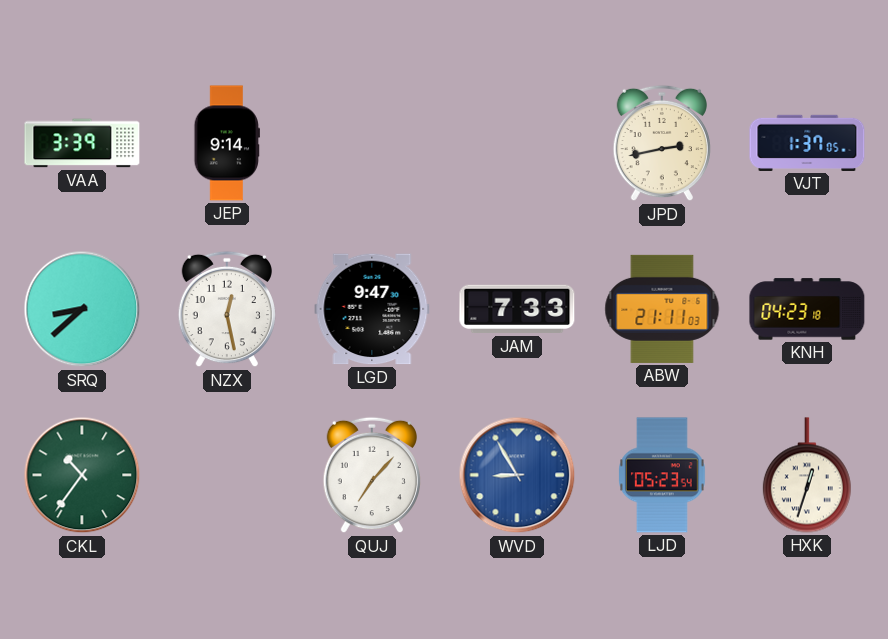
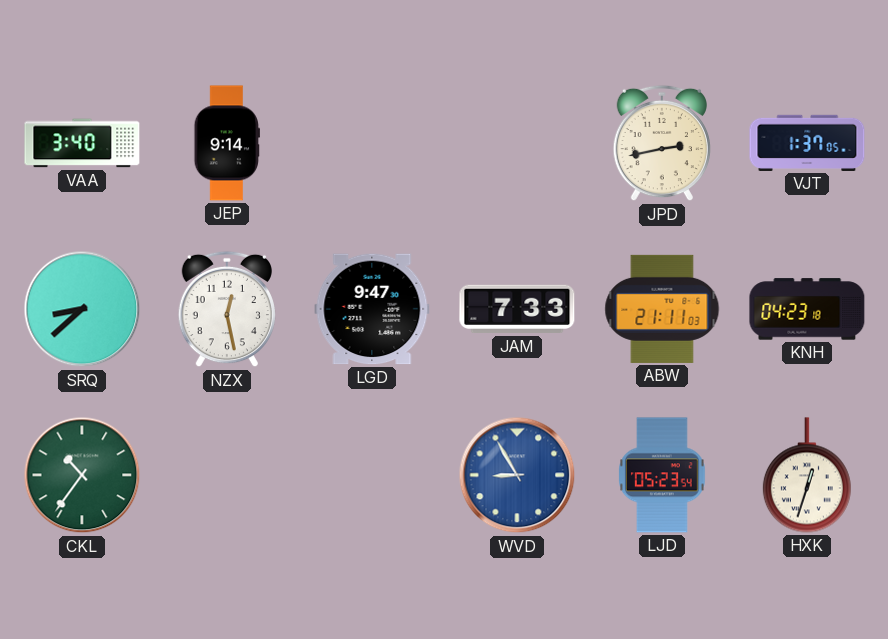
VAA: 3:39 -> 3:40 (82, 143)
QUJ: 7:07 -> none (372, 475)
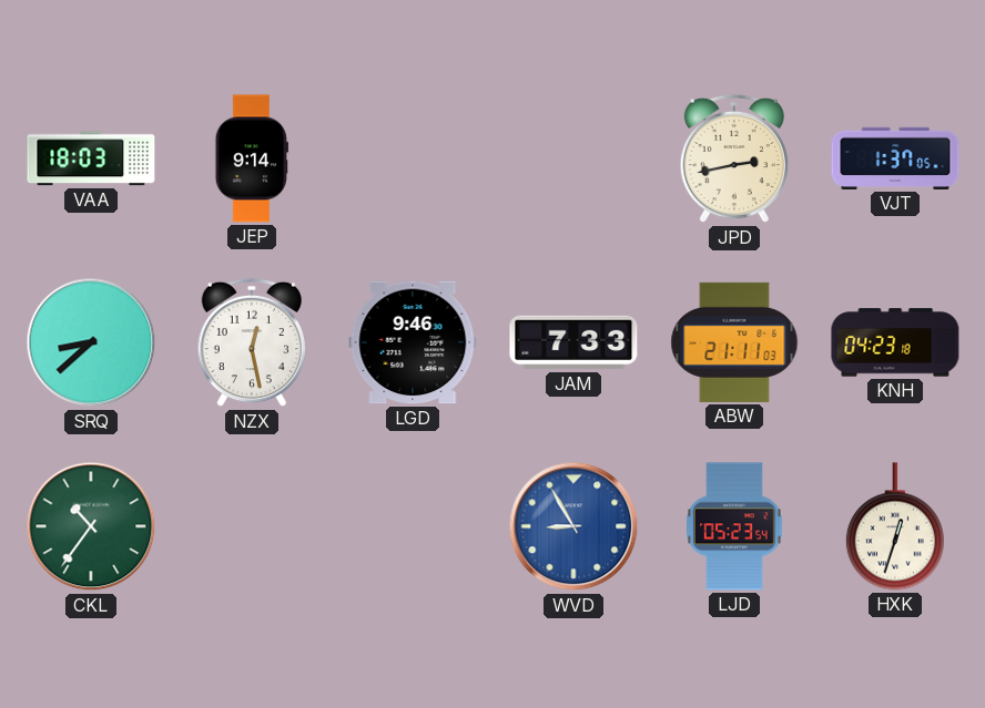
VAA: 3:40 -> 18:03 (91, 158)
LGD: 9:47 -> 9:46 (413, 342)
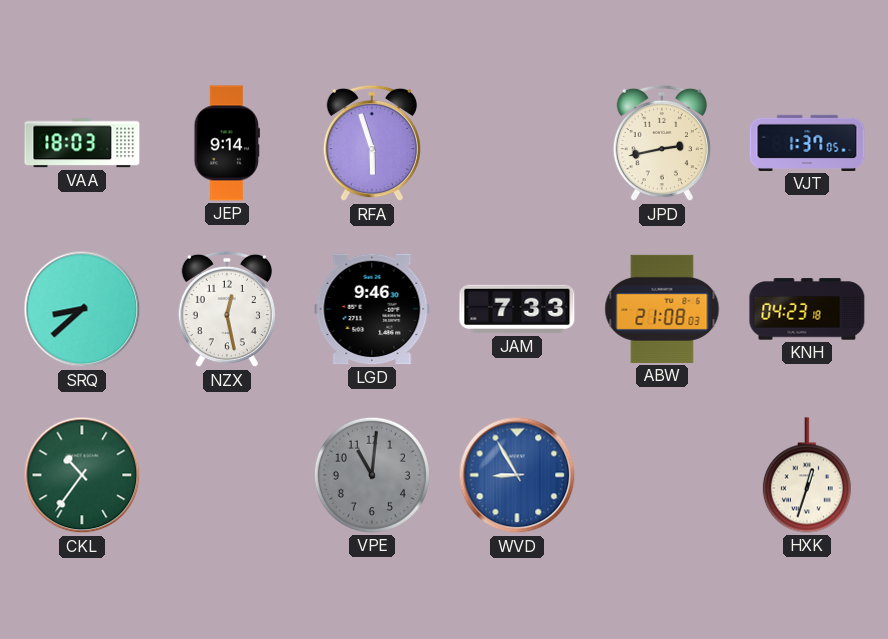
RFA: none -> 5:57 (372, 143)
ABW: 21:11 -> 21:08 (662, 309)
VPE: none -> 11:01 (372, 475)
LJD: 05:23 -> none (735, 526)
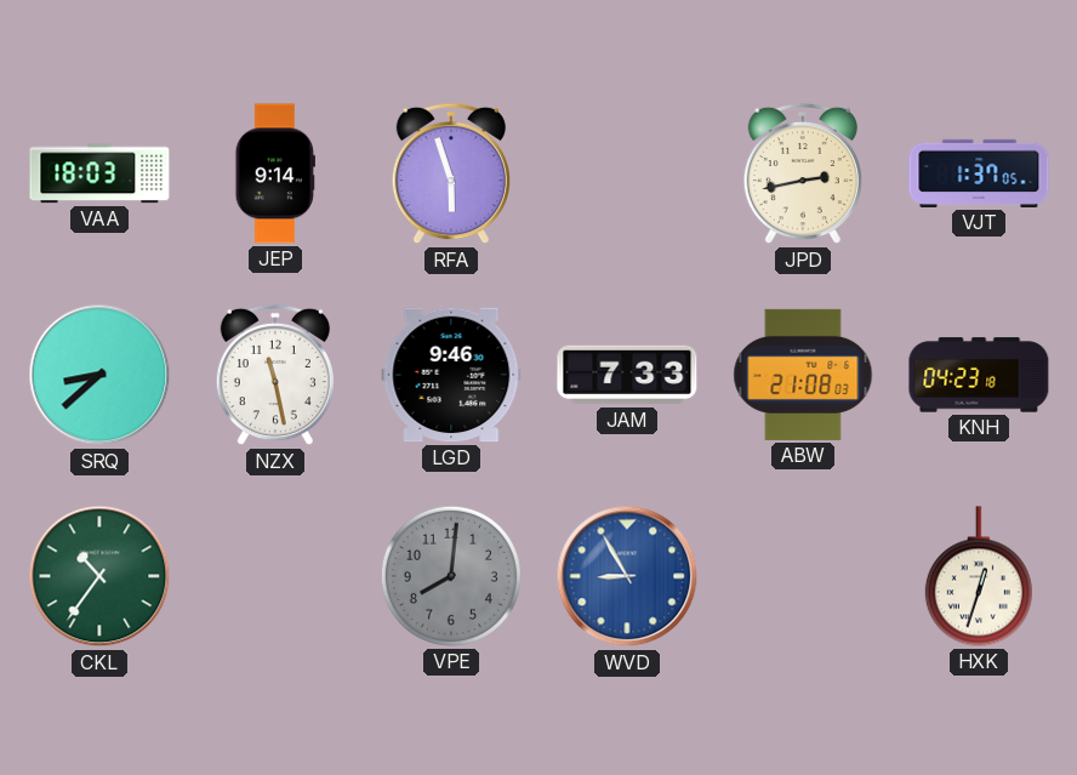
NZX: 12:28 -> 11:28 (275, 375)
VPE: 11:01 -> 8:01 (451, 576)
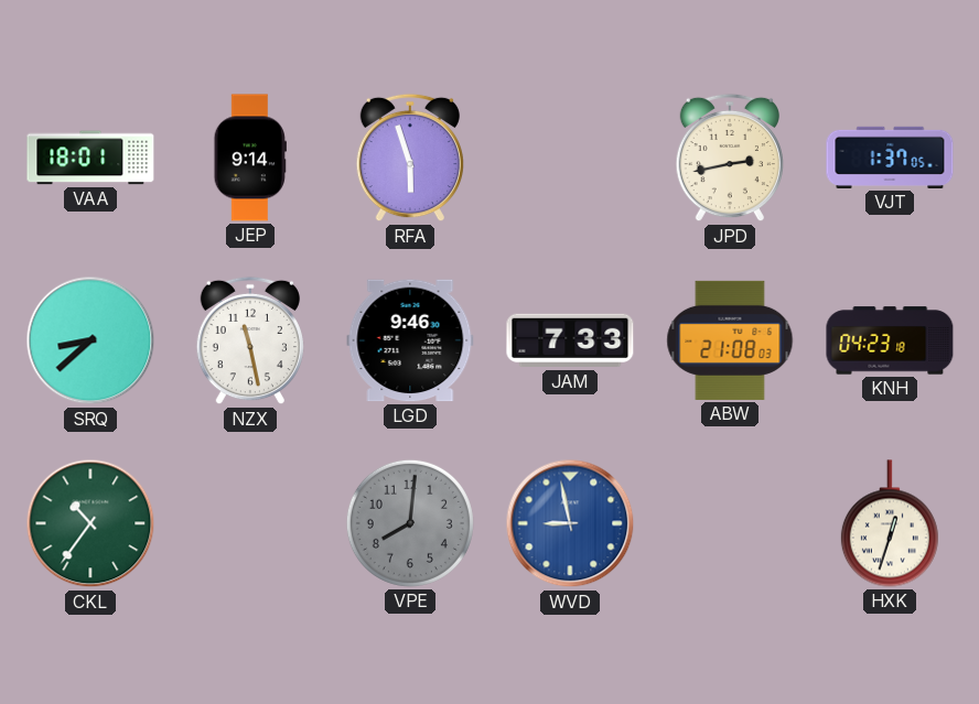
VAA: 18:03 -> 18:01 (90, 158)
WVD: 8:55 -> 8:58 (570, 523)
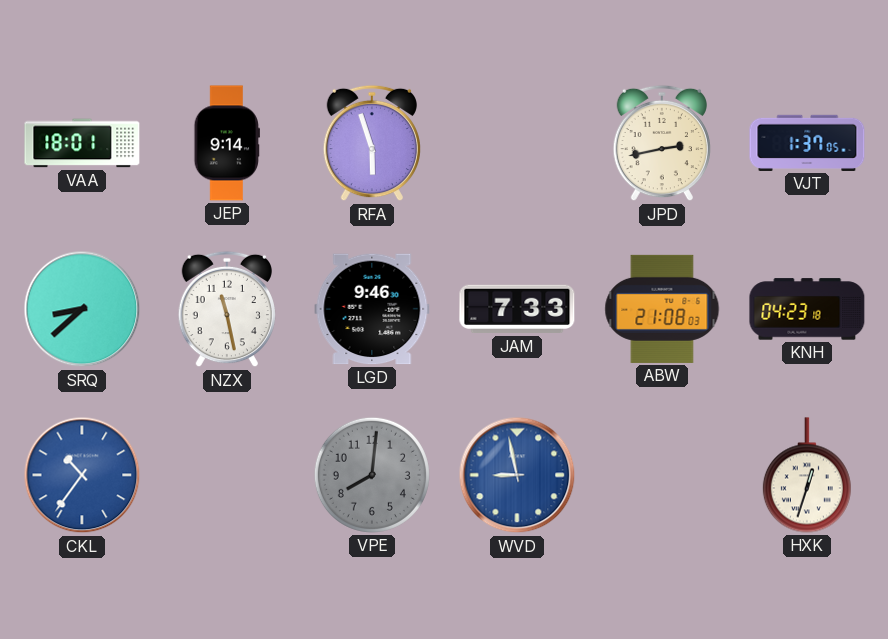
CKL dial: green -> blue (82, 475)
